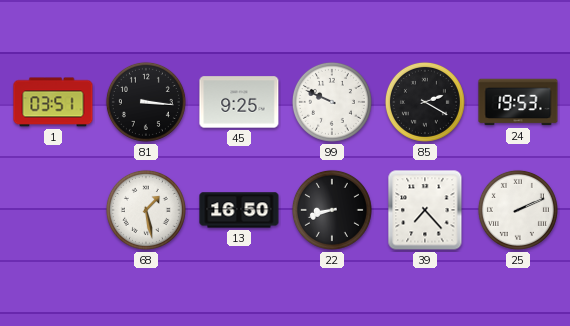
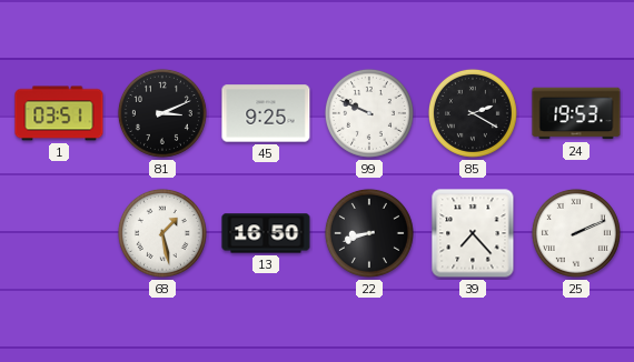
81: 3:16 -> 3:11 (162, 113)
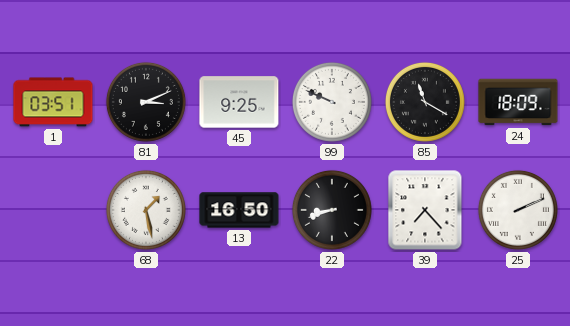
85: 2:20 -> 11:20 (425, 102)
24: 19:53 -> 18:09 (518, 102)
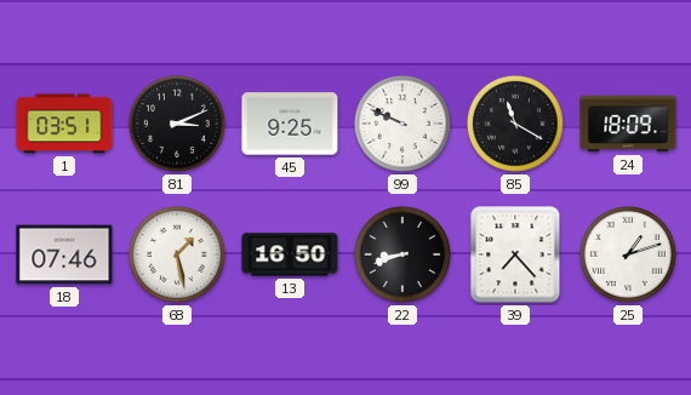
18: none -> 07:46 (64, 254)
25: 2:11 -> 1:12 (628, 254)
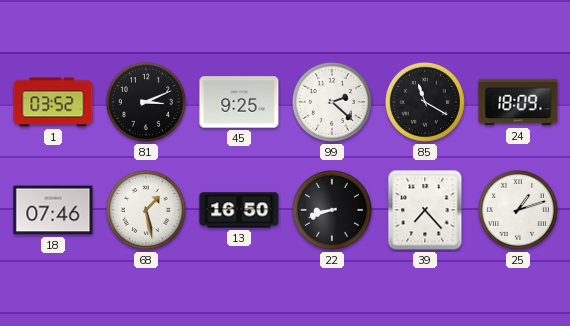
1: 03:51 -> 03:52 (53, 102)
99: 9:49 -> 2:22 (332, 102)
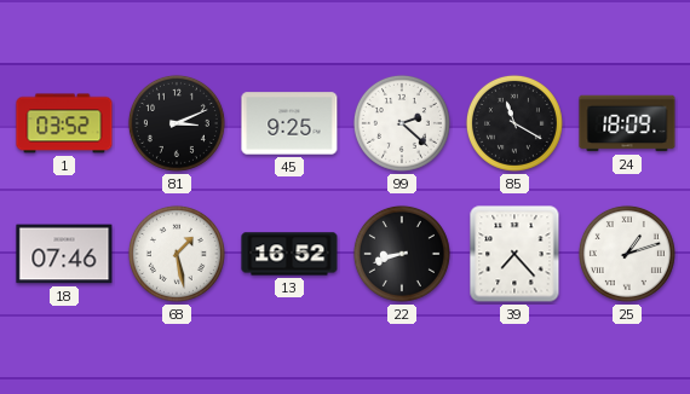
13: 16:50 -> 16:52 (289, 254)
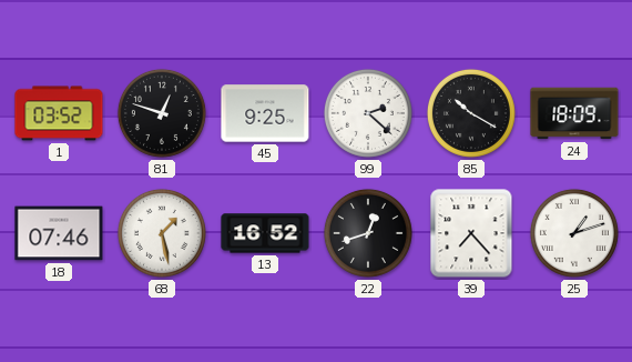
81: 3:11 -> 12:48 (162, 113)
85: 11:20 -> 10:20 (471, 113)
22: 8:42 -> 12:42 (368, 233)
